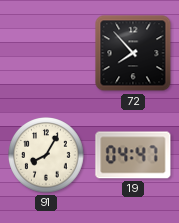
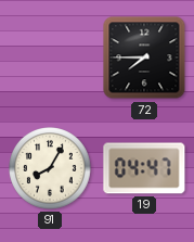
72: 7:53 -> 7:45 (144, 58)
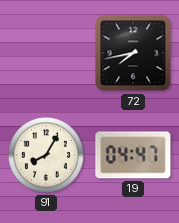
72: 7:45 -> 7:43 (133, 53)
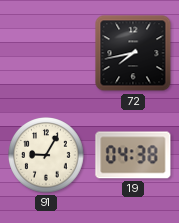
91: 8:05 -> 9:05 (47, 156)
19: 04:47 -> 04:38 (133, 155)
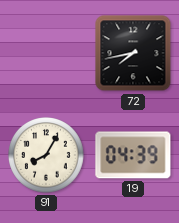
91: 9:05 -> 8:05 (47, 156)
19: 04:38 -> 04:39 (133, 155)
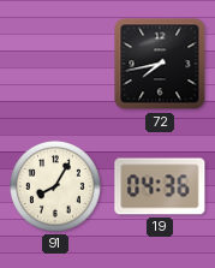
19: 04:39 -> 04:36 (160, 186)
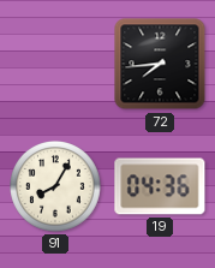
72: 7:43 -> 7:44 (160, 64)
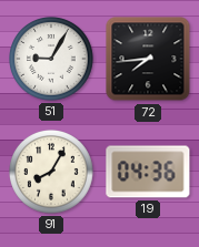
51: none -> 9:05 (52, 60)
